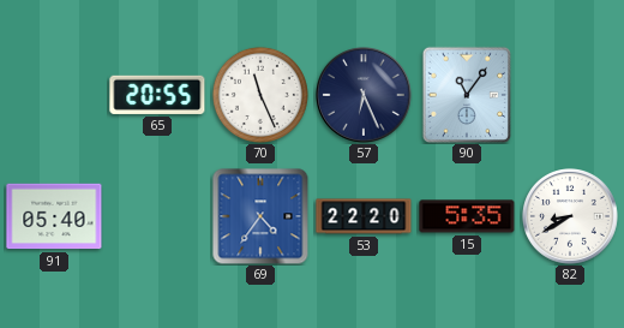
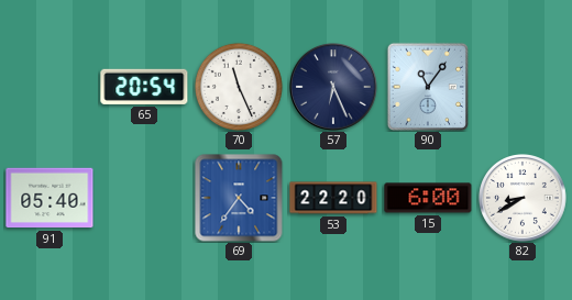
65: 20:55 -> 20:54 (144, 87)
15: 5:35 -> 6:00 (428, 198)
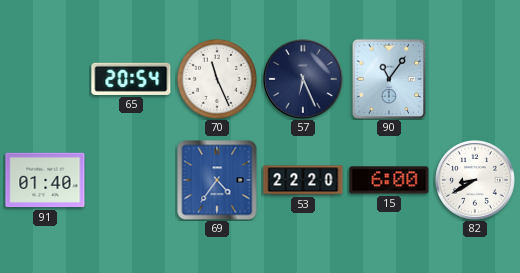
91: 05:40 -> 01:40 (45, 180)
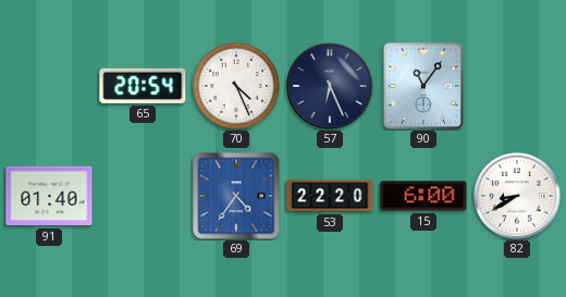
70: 11:26 -> 4:26 (236, 86)
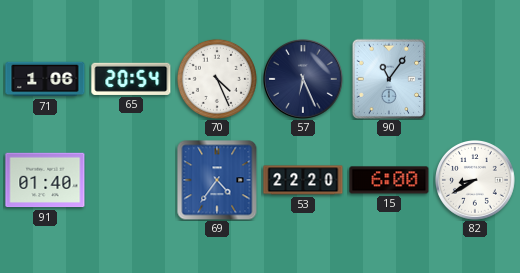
71: none -> 1:06 (45, 79)
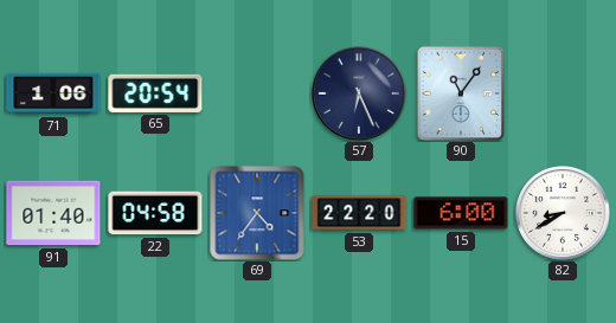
70: 4:26 -> none (217, 79)
22: none -> 04:58 (155, 213)
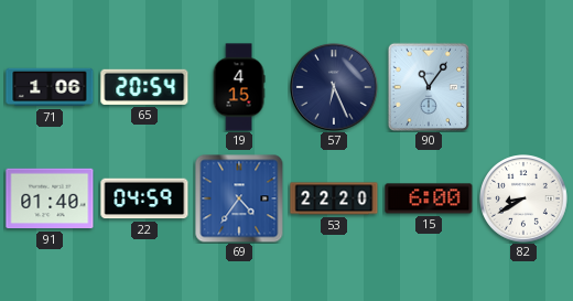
19: none -> 4:15 (239, 87)
22: 04:58 -> 04:59 (144, 198)
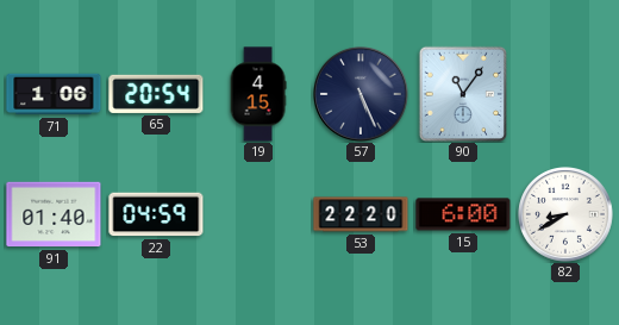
57: 6:26 -> 5:26 (362, 95)
69: 4:36 -> none (239, 198)
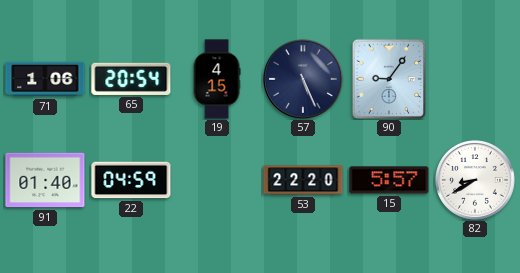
90: 11:06 -> 9:06 (388, 78)
15: 6:00 -> 5:57 (389, 180)
